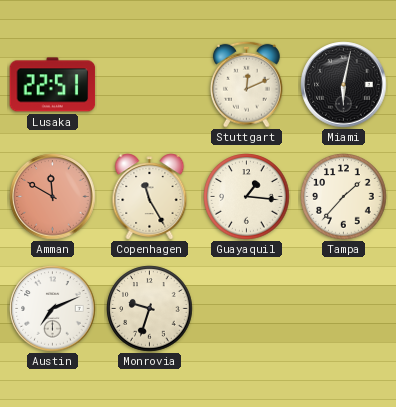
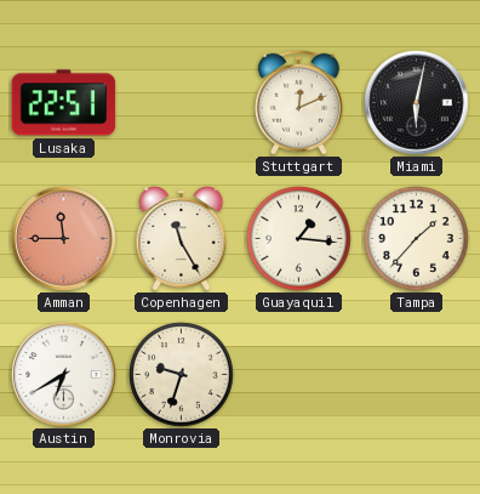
Amman: 11:50 -> 11:45 (64, 239)
Austin: 7:11 -> 6:40 (64, 375)
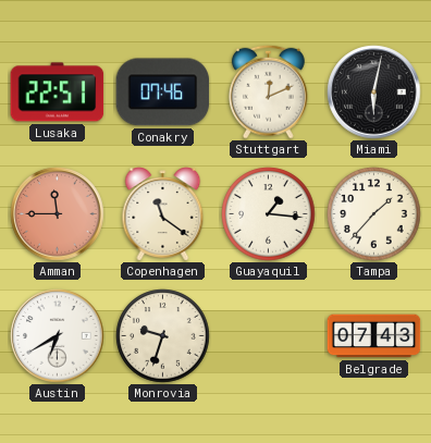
Conakry: none -> 07:46 (163, 93)
Copenhagen: 11:25 -> 11:21 (163, 214)
Belgrade: none -> 07:43 (374, 336)
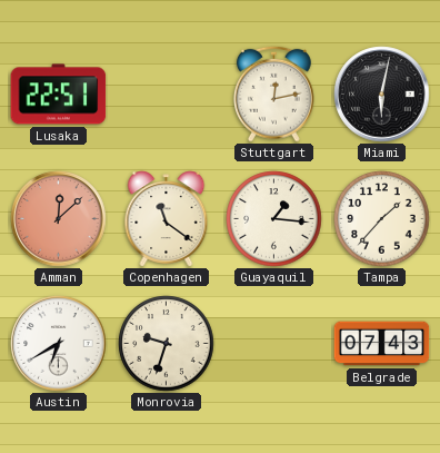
Conakry: 07:46 -> none (163, 93)
Stuttgart: 12:11 -> 12:13 (273, 93)
Amman: 11:45 -> 12:08 (59, 219)
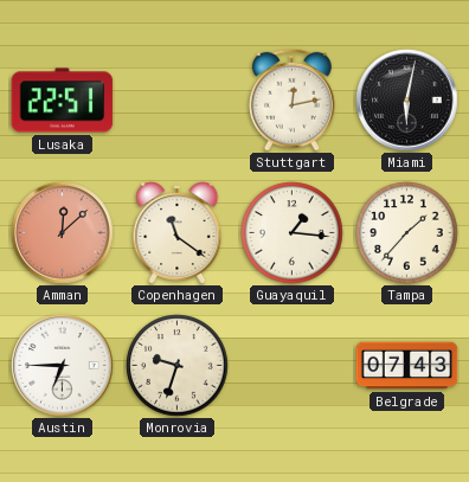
Austin: 6:40 -> 6:45 (63, 366)
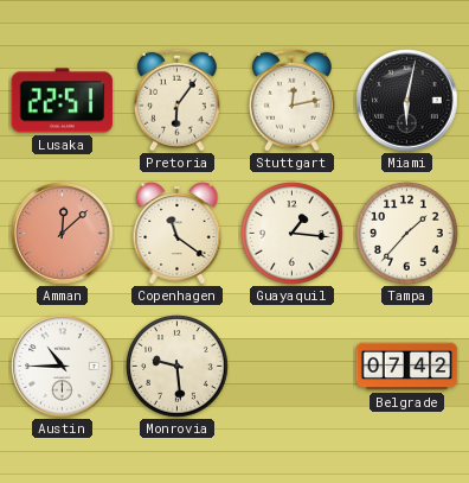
Pretoria: none -> 6:06 (176, 100)
Austin: 6:45 -> 10:45 (63, 367)
Monrovia: 9:33 -> 9:29 (178, 367)
Belgrade: 07:43 -> 07:42 (407, 367)
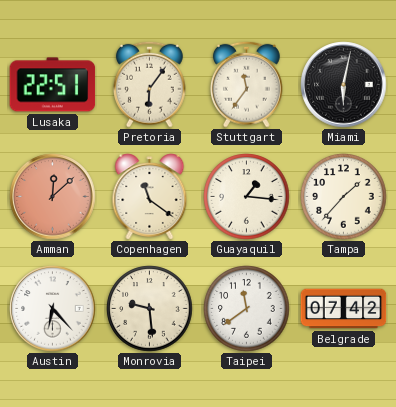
Stuttgart: 12:13 -> 11:36 (246, 84)
Austin: 10:45 -> 6:23 (53, 309)
Taipei: none -> 11:39 (247, 309)
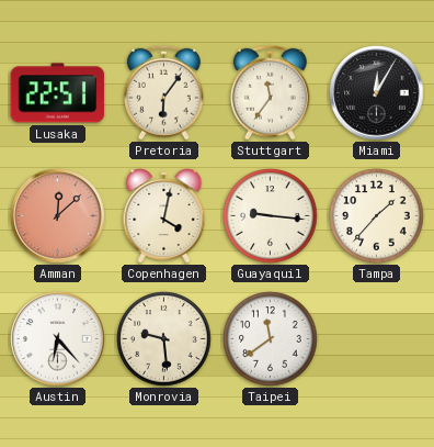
Miami: 6:02 -> 12:05 (377, 93)
Copenhagen: 11:21 -> 4:02 (164, 216)
Guayaquil: 1:16 -> 9:16 (271, 216)
Belgrade: 07:42 -> none (344, 309)
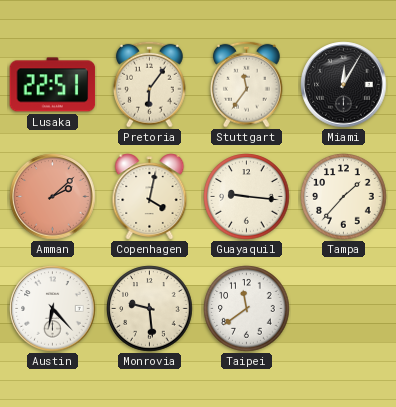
Amman: 12:08 -> 2:08 (53, 197)
